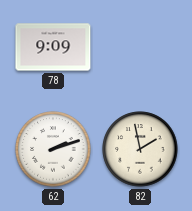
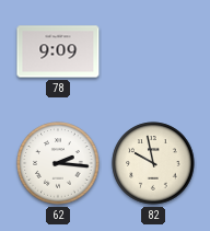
62: 2:12 -> 2:16 (58, 163)
82: 1:58 -> 9:58 (153, 163)
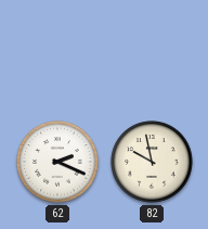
78: 9:09 -> none (58, 51)
62: 2:16 -> 2:19 (57, 162)
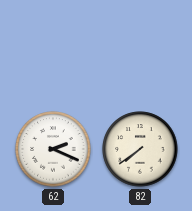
82: 9:58 -> 7:39 (140, 149)
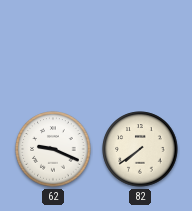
62: 2:19 -> 9:19 (53, 149)
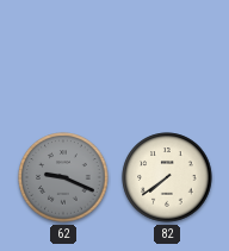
62 dial: white -> grey (63, 177)
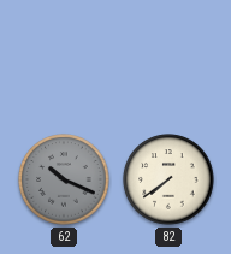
62: 9:19 -> 10:19 (64, 179)
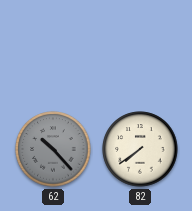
62: 10:19 -> 10:23 (53, 149)
